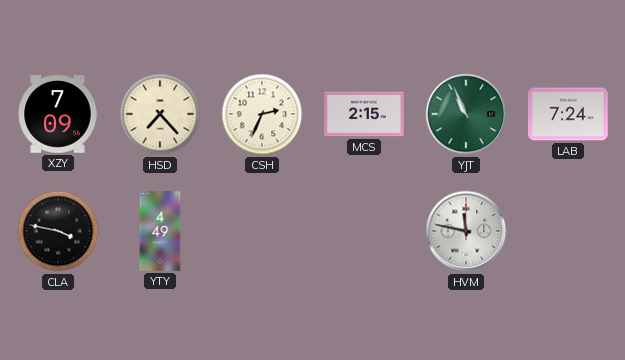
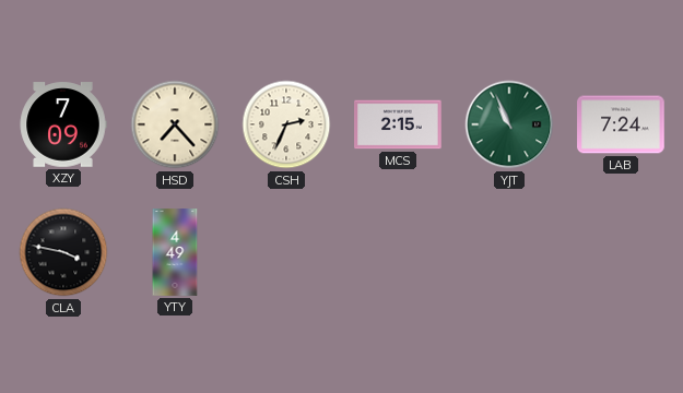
HVM: 11:47 -> none (466, 231)
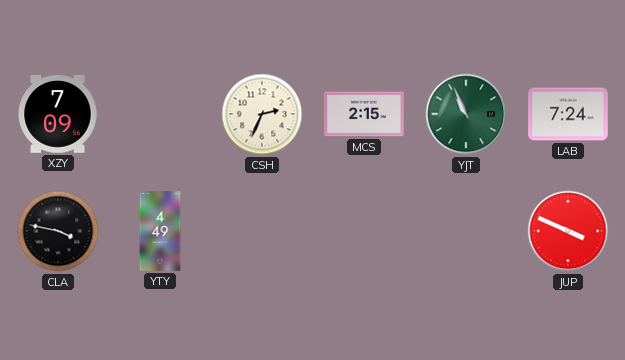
HSD: 7:23 -> none (175, 124)
JUP: none -> 3:49 (568, 231)
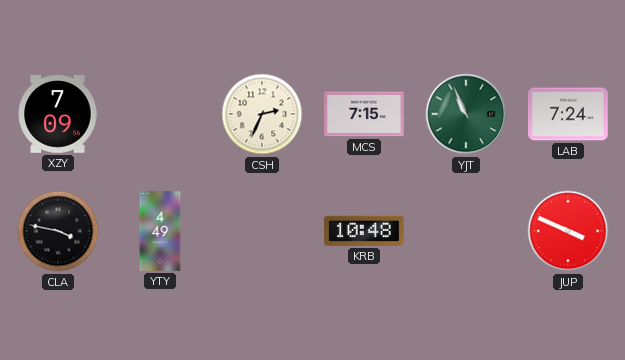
MCS: 2:15 -> 7:15 (364, 114)
KRB: none -> 10:48 (365, 231)
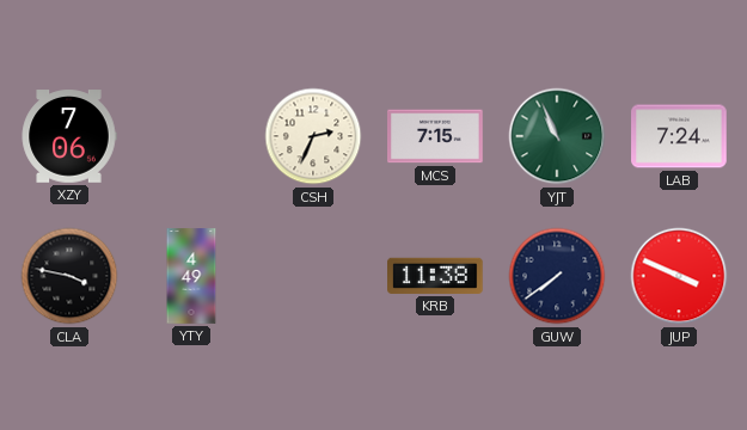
XZY: 7:09 -> 7:06 (69, 136)
KRB: 10:48 -> 11:38 (436, 276)
GUW: none -> 7:39 (557, 276)
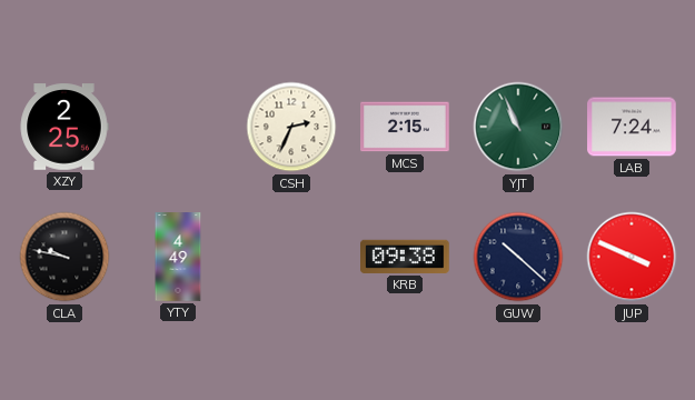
XZY: 7:06 -> 2:25 (64, 127)
MCS: 7:15 -> 2:15 (405, 127)
CLA: 3:47 -> 9:47 (64, 257)
KRB: 11:38 -> 09:38 (406, 257)
GUW: 7:39 -> 10:22 (518, 257)
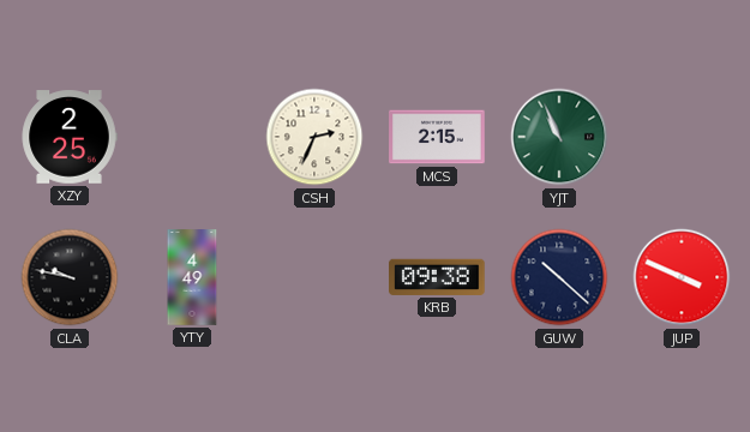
LAB: 7:24 -> none (632, 127)
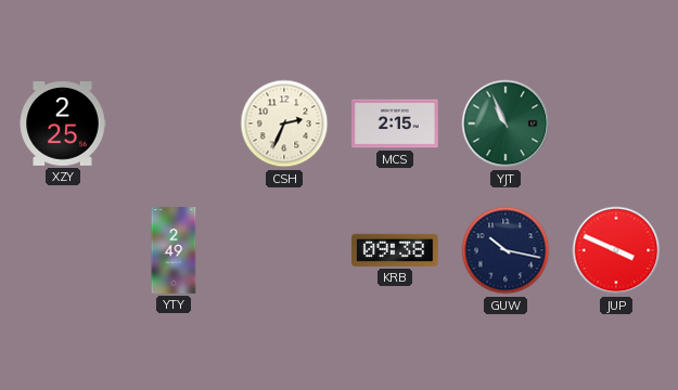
CLA: 9:47 -> none (70, 277)
YTY: 4:49 -> 2:49 (174, 250)
GUW: 10:22 -> 10:17 (506, 250)
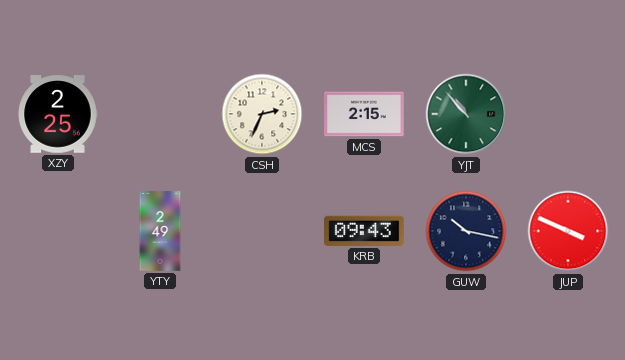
YJT: 10:56 -> 10:53 (466, 114)
KRB: 09:38 -> 09:43 (365, 231)
